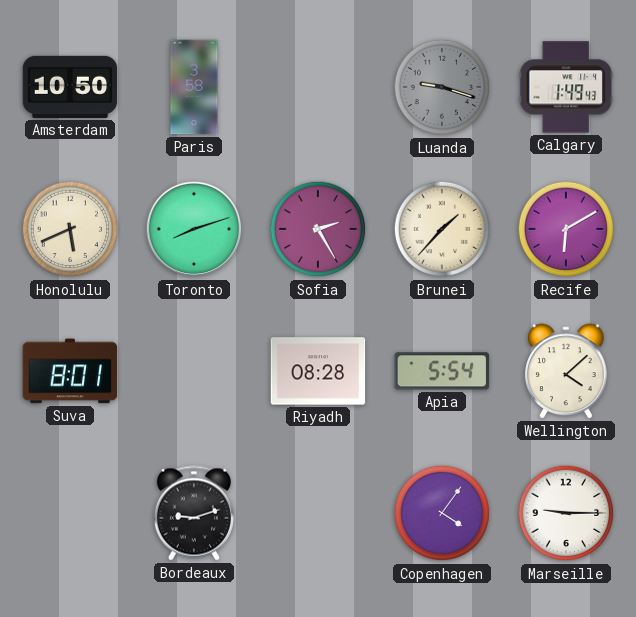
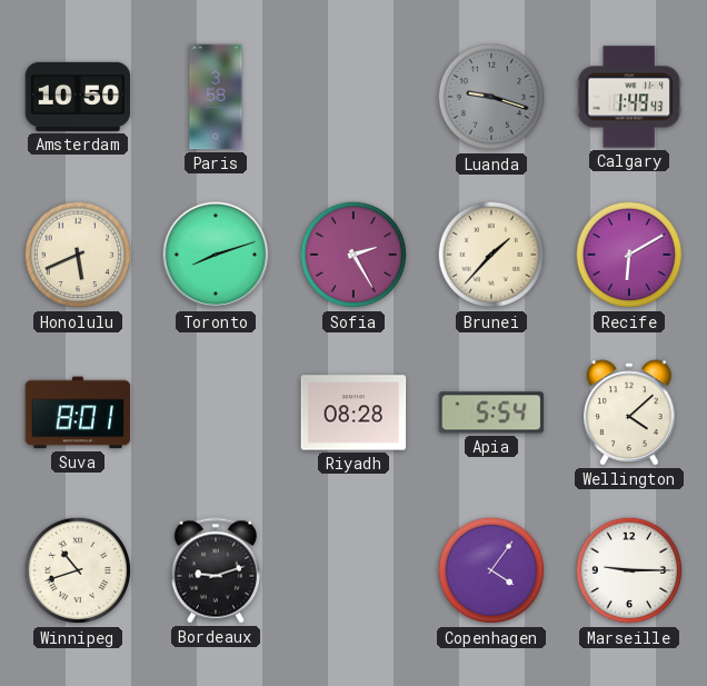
Winnipeg: none -> 10:42 (78, 570)
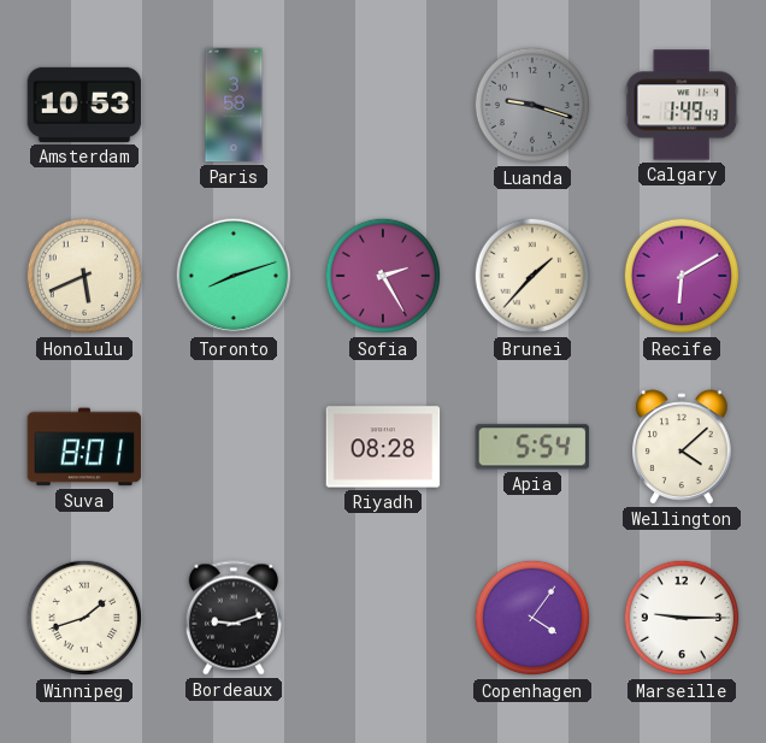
Amsterdam: 10:50 -> 10:53 (84, 105)
Winnipeg: 10:42 -> 1:42 (84, 618)
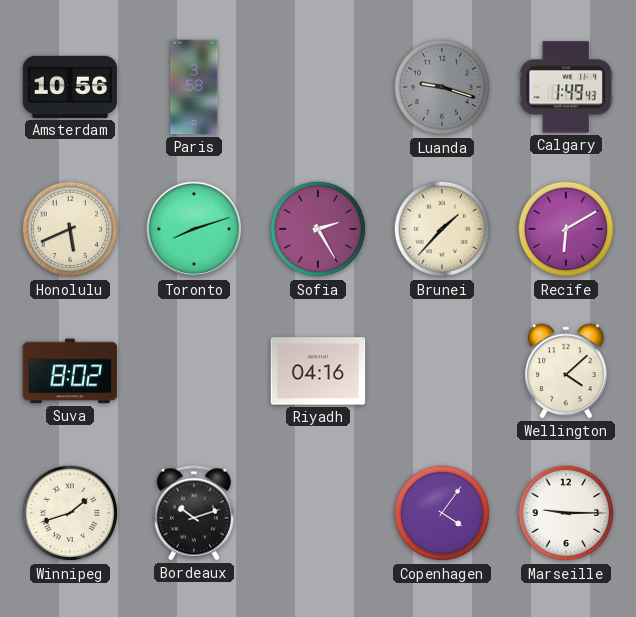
Amsterdam: 10:53 -> 10:56 (70, 87)
Suva: 8:01 -> 8:02 (70, 371)
Riyadh: 08:28 -> 04:16 (318, 371)
Apia: 5:54 -> none (532, 447)
Bordeaux: 9:12 -> 10:12 (194, 513)
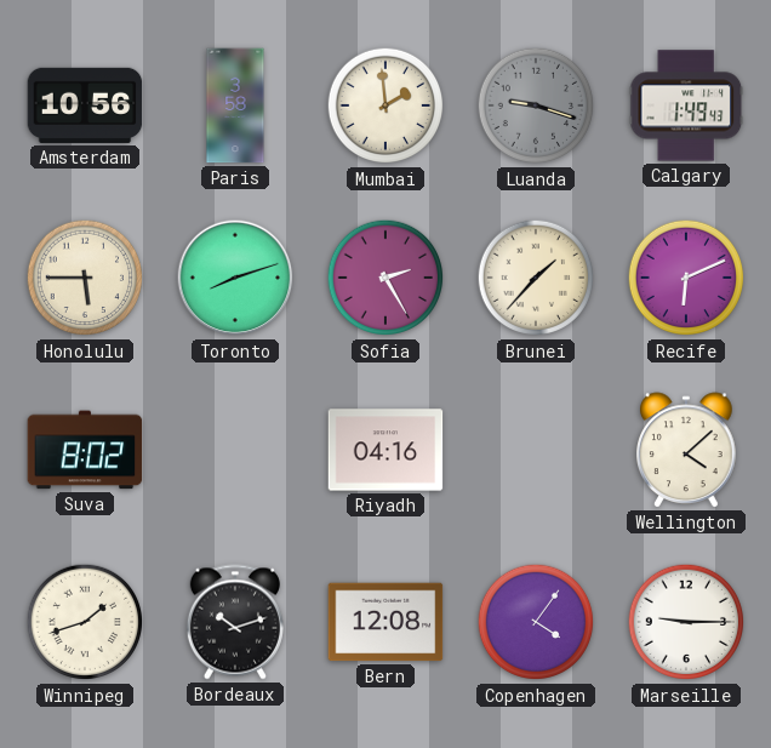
Mumbai: none -> 1:59 (385, 105)
Honolulu: 5:41 -> 5:45 (85, 278)
Recife: 6:10 -> 6:11 (686, 278)
Bern: none -> 12:08 (385, 622)
